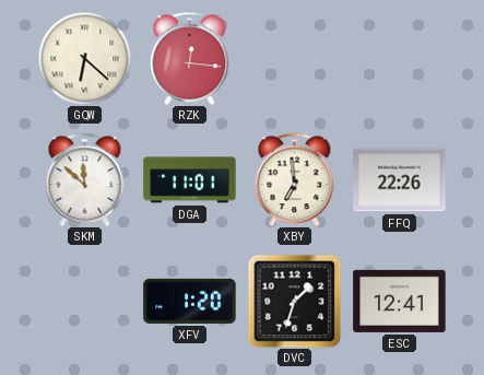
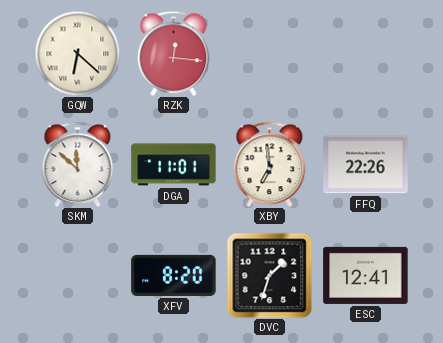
XFV: 1:20 -> 8:20 (174, 275)
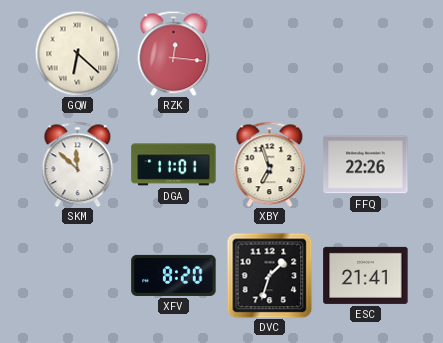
XBY: 6:59 -> 6:57 (270, 164)
ESC: 12:41 -> 21:41 (366, 275)
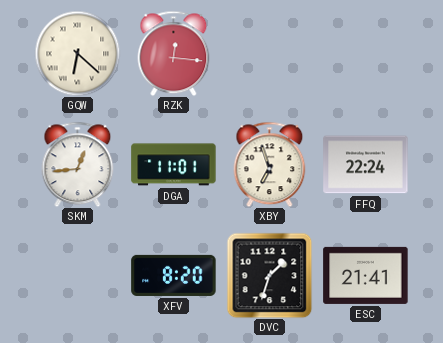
SKM: 11:52 -> 12:44 (78, 164)
FFQ: 22:26 -> 22:24 (366, 165)
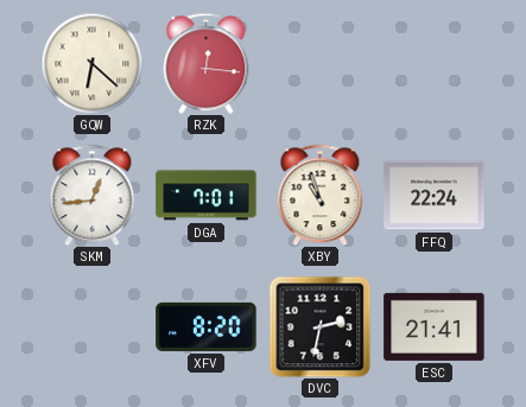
DGA: 11:01 -> 7:01 (207, 196)
XBY: 6:57 -> 10:57 (321, 195)
DVC: 1:33 -> 2:32 (319, 326)
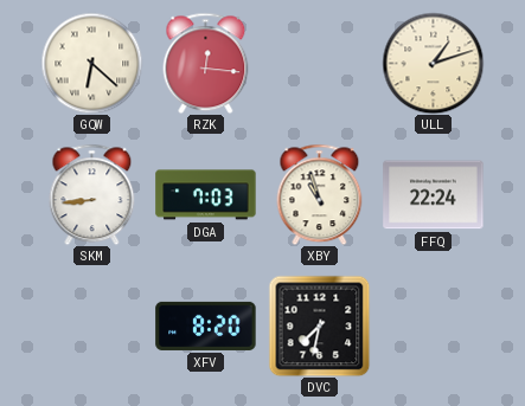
ULL: none -> 1:12 (433, 63)
SKM: 12:44 -> 8:44 (92, 194)
DGA: 7:01 -> 7:03 (206, 195)
DVC: 2:32 -> 7:32 (319, 326)
ESC: 21:41 -> none (435, 326)
